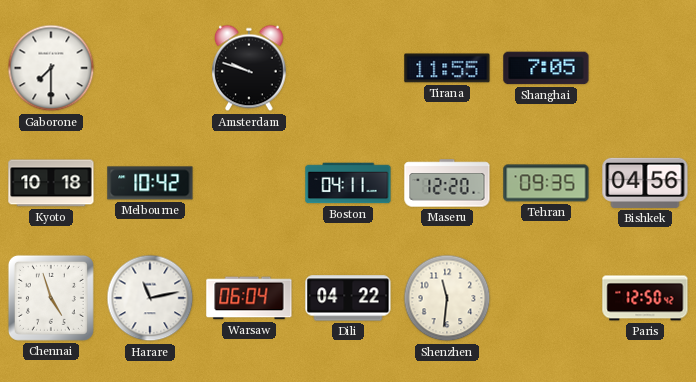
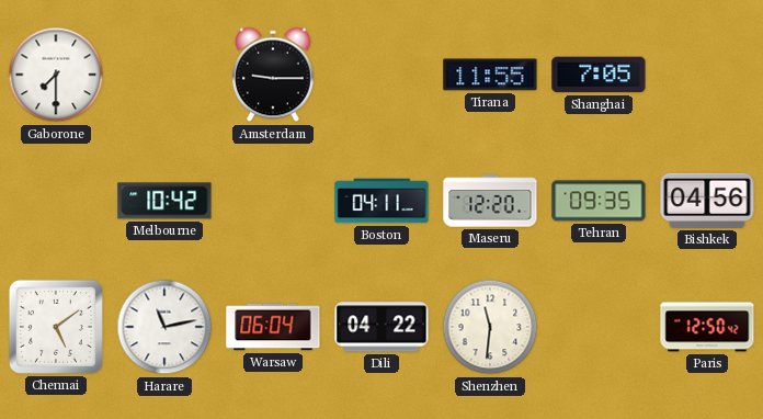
Amsterdam: 9:48 -> 9:15 (274, 75)
Kyoto: 10:18 -> none (51, 183)
Chennai: 4:57 -> 5:09 (56, 327)
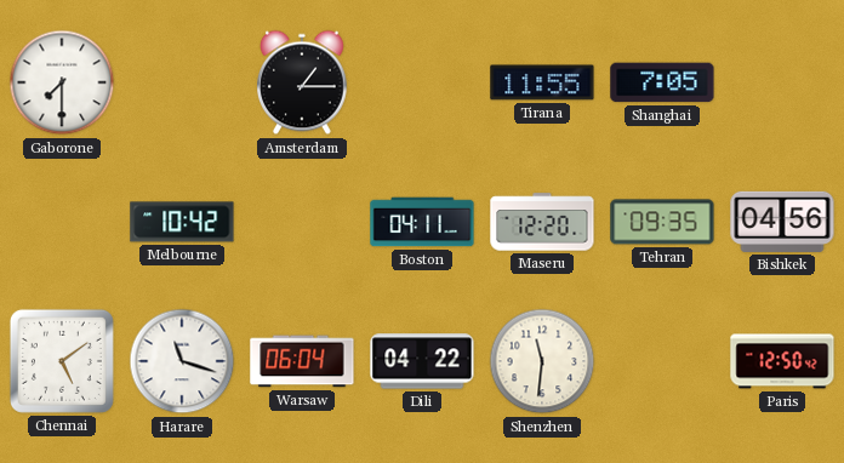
Amsterdam: 9:15 -> 1:15 (303, 82)
Harare: 11:13 -> 11:18 (182, 361)
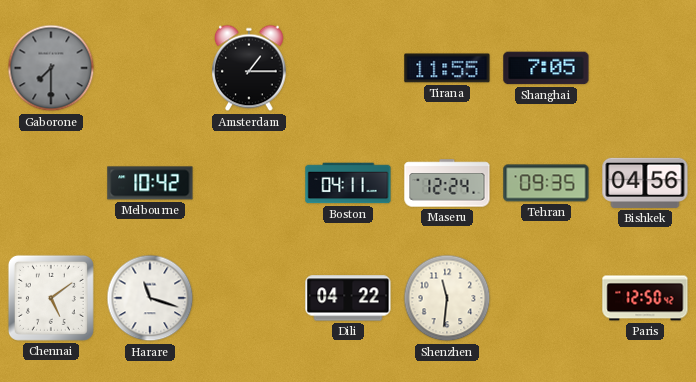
Gaborone dial: white -> grey (51, 68)
Maseru: 12:20 -> 12:24 (447, 183)
Warsaw: 06:04 -> none (302, 361)
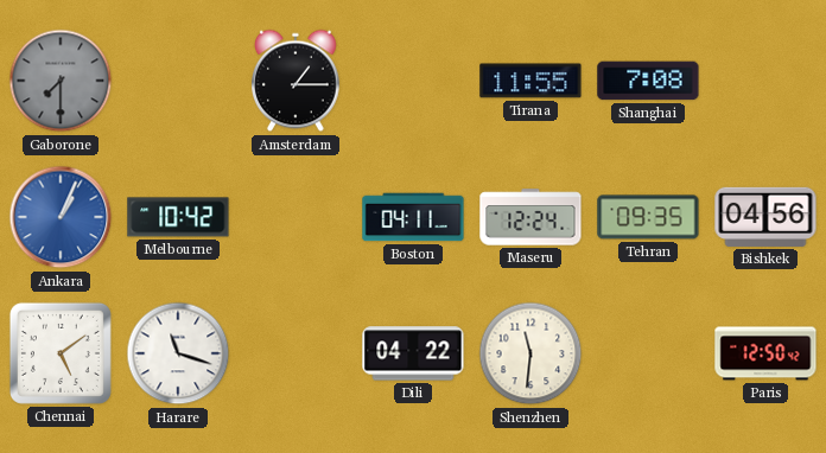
Shanghai: 7:05 -> 7:08 (648, 81)
Ankara: none -> 1:04 (61, 217)
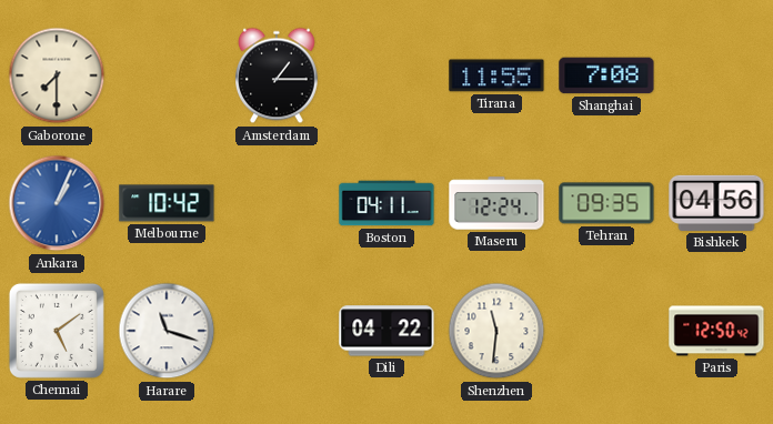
Gaborone dial: grey -> cream (57, 75)
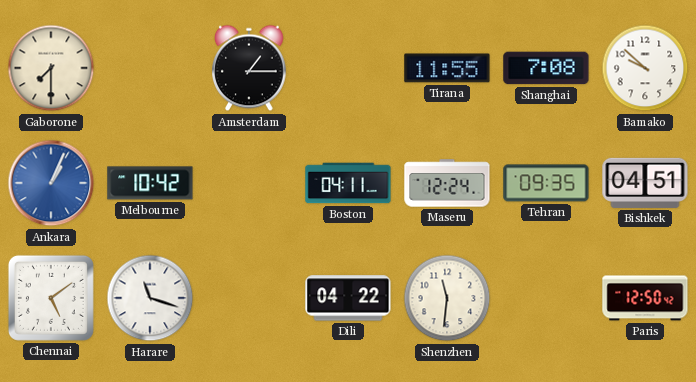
Bamako: none -> 9:52 (645, 68)
Bishkek: 04:56 -> 04:51 (645, 183)
